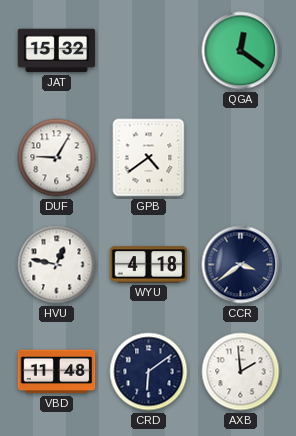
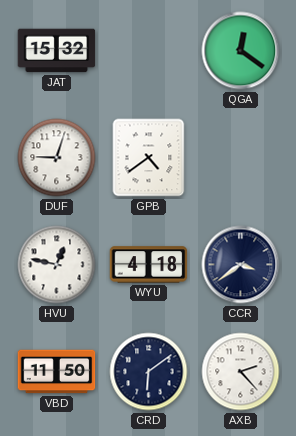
DUF: 9:05 -> 9:03 (57, 158)
VBD: 11:48 -> 11:50 (57, 372)
AXB: 1:59 -> 2:23 (241, 372)
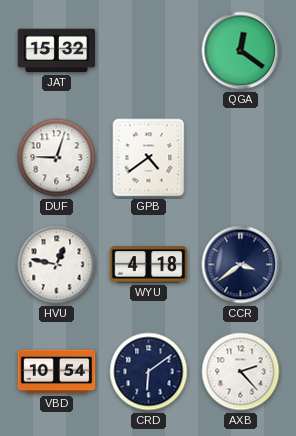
VBD: 11:50 -> 10:54 (57, 372)
